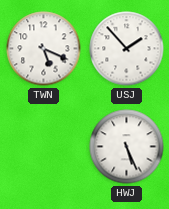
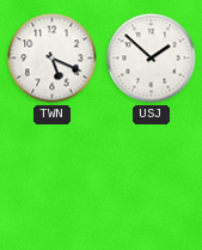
USJ: 1:53 -> 1:52 (152, 59)
HWJ: 5:26 -> none (127, 147)
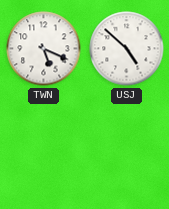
USJ: 1:52 -> 4:52 (127, 49)
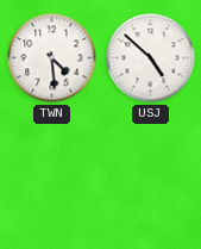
TWN: 5:19 -> 4:29 (52, 58)
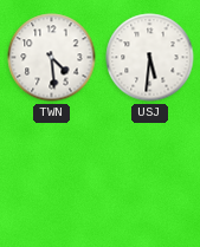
USJ: 4:52 -> 5:31 (150, 58)
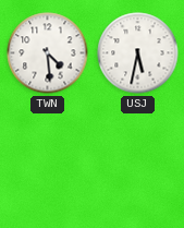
USJ: 5:31 -> 5:32 (138, 53)
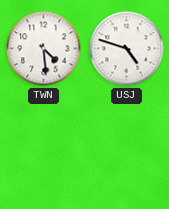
USJ: 5:32 -> 4:48 (127, 49)
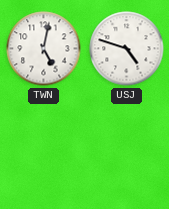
TWN: 4:29 -> 5:02 (44, 49)
